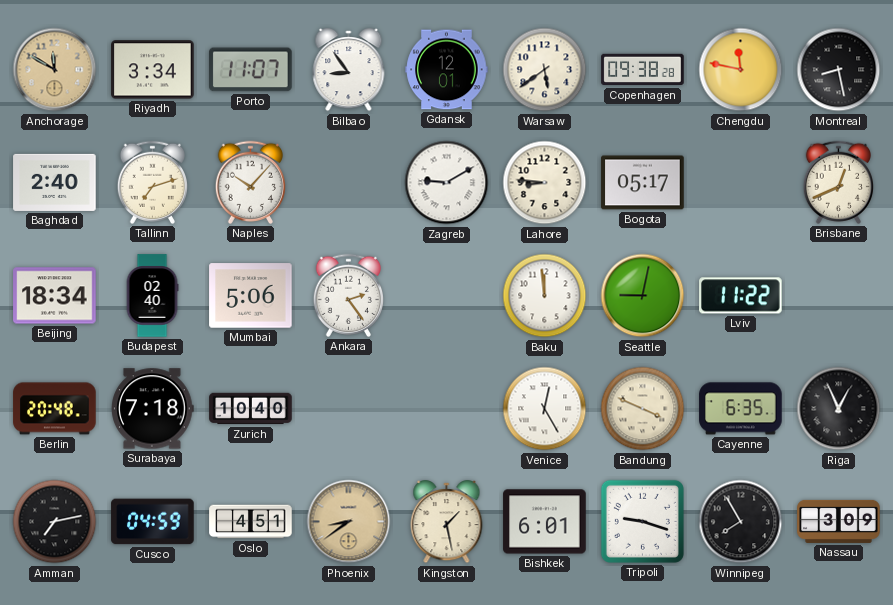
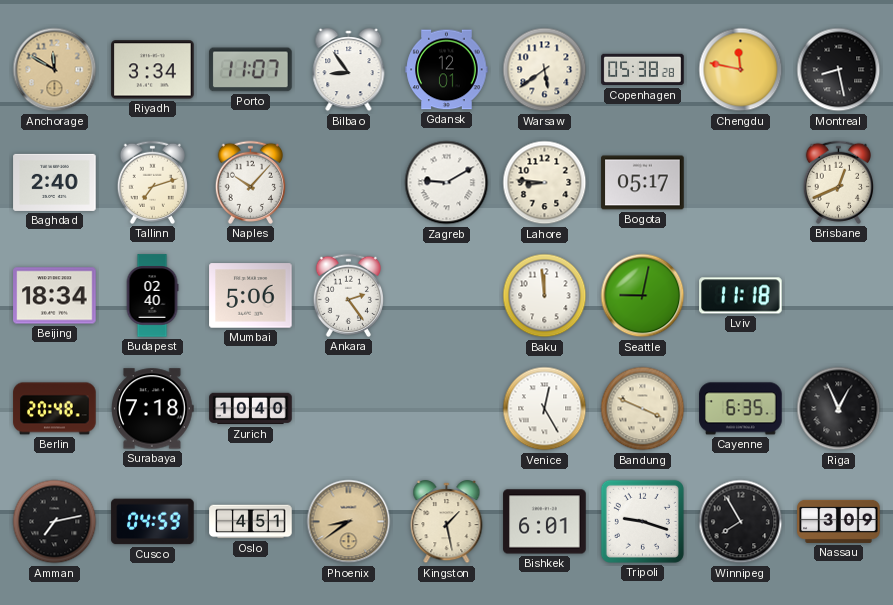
Copenhagen: 09:38 -> 05:38 (643, 70)
Lviv: 11:22 -> 11:18 (741, 296)
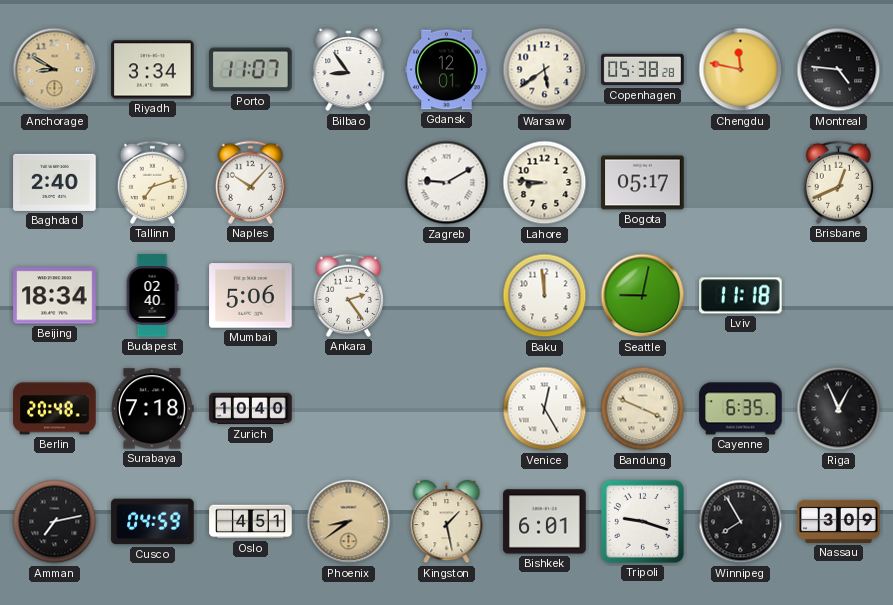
Anchorage: 11:50 -> 8:50 (55, 70)
Montreal: 8:28 -> 4:46 (839, 70)
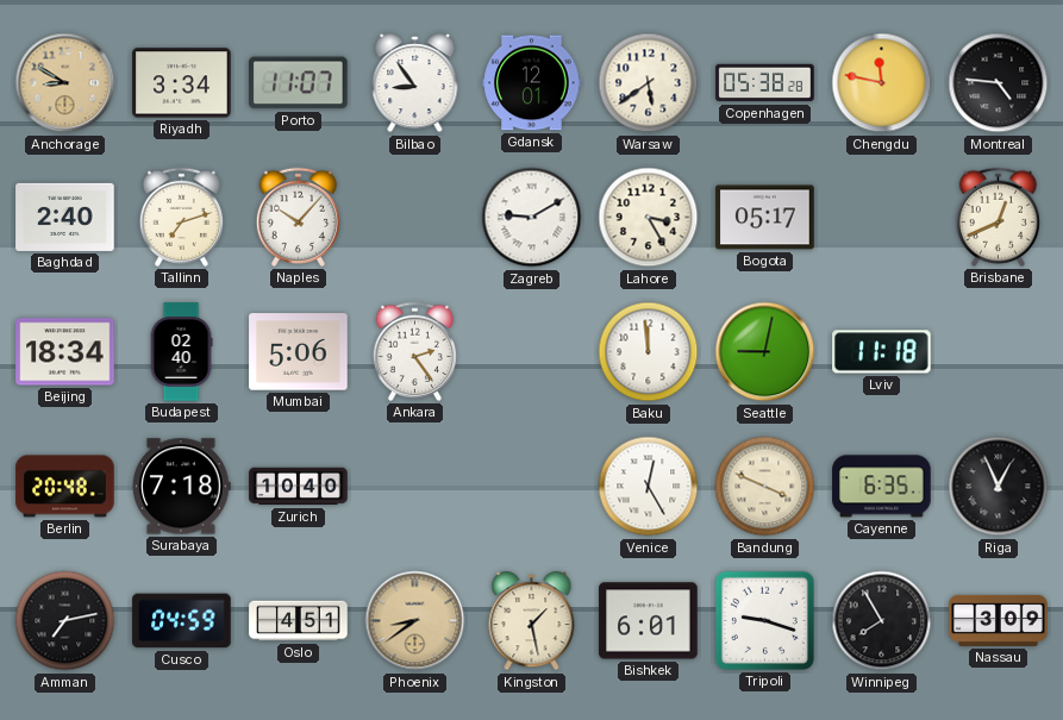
Lahore: 8:46 -> 3:25 (649, 218)
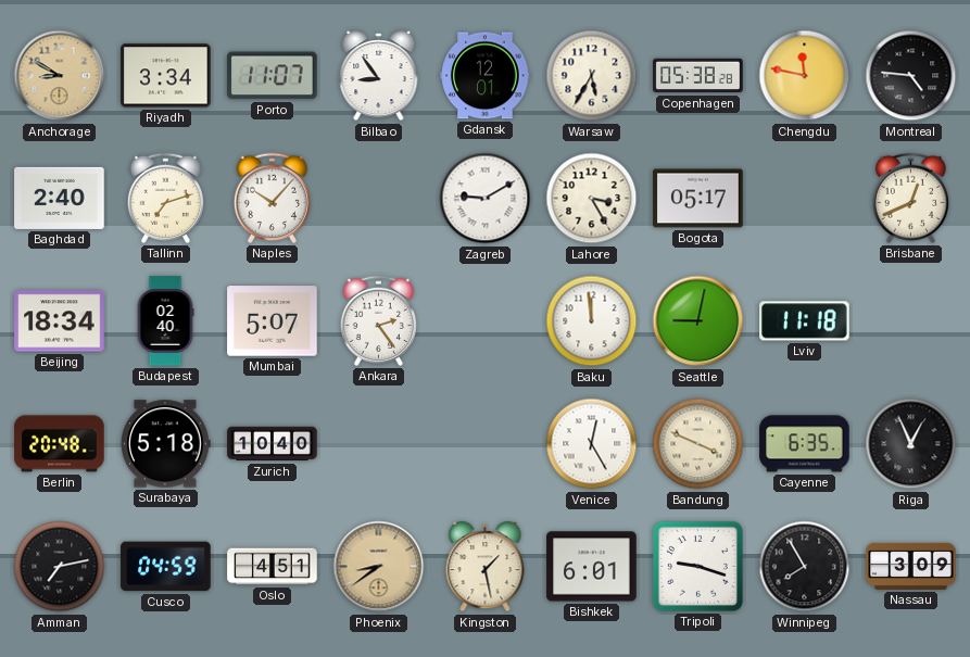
Warsaw: 5:39 -> 5:35 (592, 76)
Mumbai: 5:06 -> 5:07 (273, 321)
Surabaya: 7:18 -> 5:18 (166, 444)
